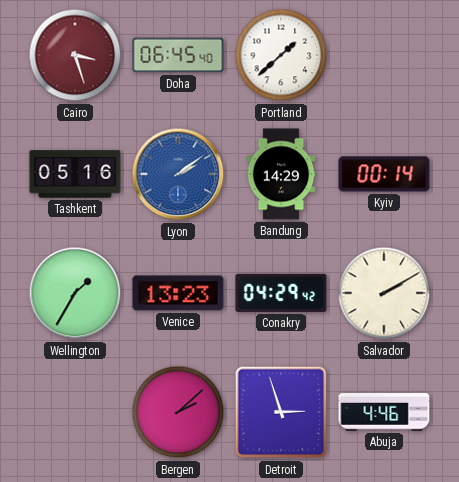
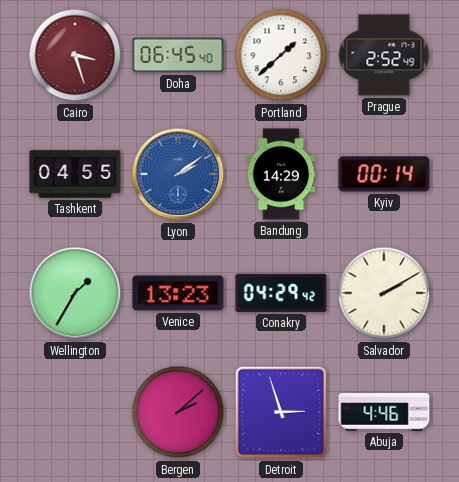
Prague: none -> 2:52 (384, 55)
Tashkent: 05:16 -> 04:55 (75, 174)
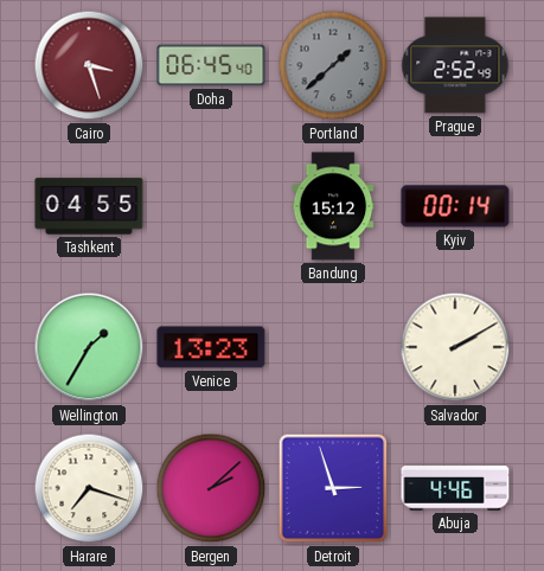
Portland dial: white -> grey (333, 65)
Lyon: 2:09 -> none (178, 174)
Bandung: 14:29 -> 15:12 (333, 206)
Conakry: 04:29 -> none (281, 293)
Harare: none -> 7:18 (89, 488)
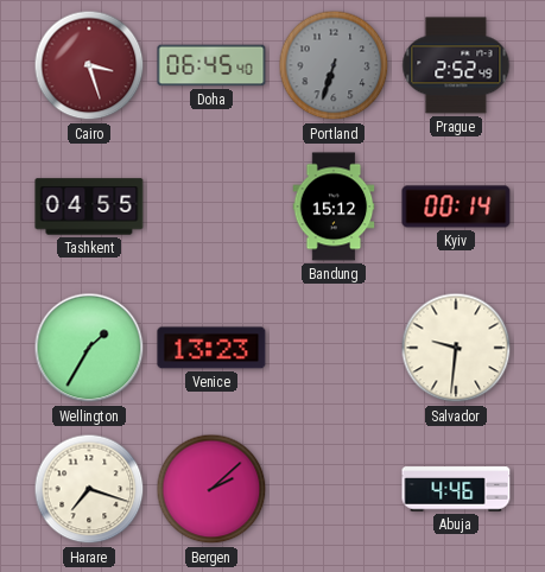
Portland: 1:38 -> 6:33 (334, 65)
Salvador: 2:10 -> 9:31 (456, 348)
Detroit: 2:57 -> none (333, 488)
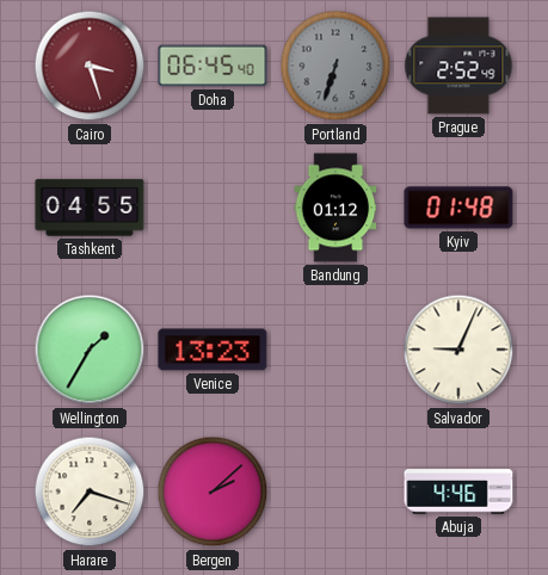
Bandung: 15:12 -> 01:12 (335, 208)
Kyiv: 00:14 -> 01:48 (458, 208)
Salvador: 9:31 -> 9:04 (458, 350)
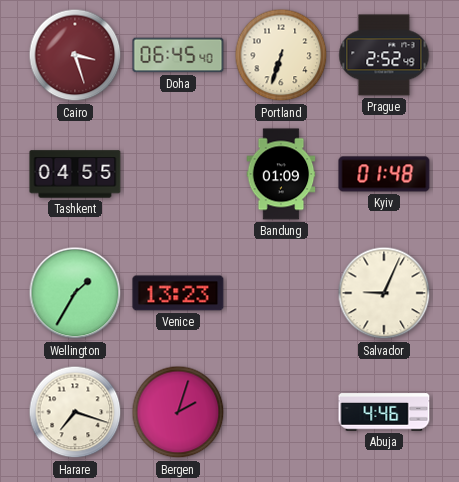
Portland dial: grey -> cream (281, 55)
Bandung: 01:12 -> 01:09 (281, 174)
Bergen: 2:08 -> 2:03 (178, 412)
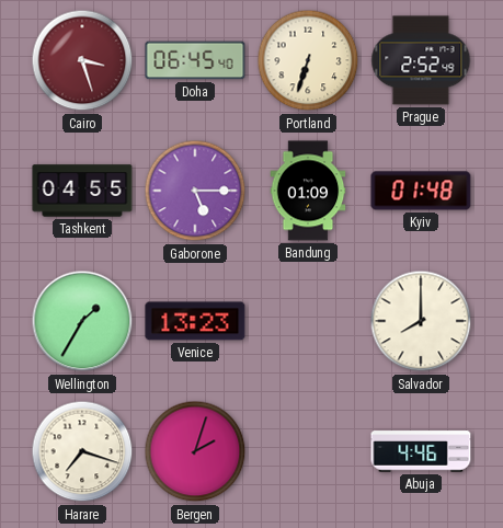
Gaborone: none -> 5:15 (195, 191)
Salvador: 9:04 -> 8:00 (421, 321)
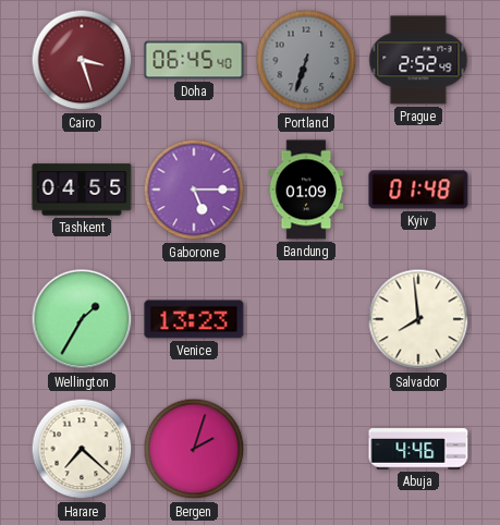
Portland dial: cream -> grey (306, 60)
Salvador: 8:00 -> 7:59 (418, 319)
Harare: 7:18 -> 7:22 (82, 449)
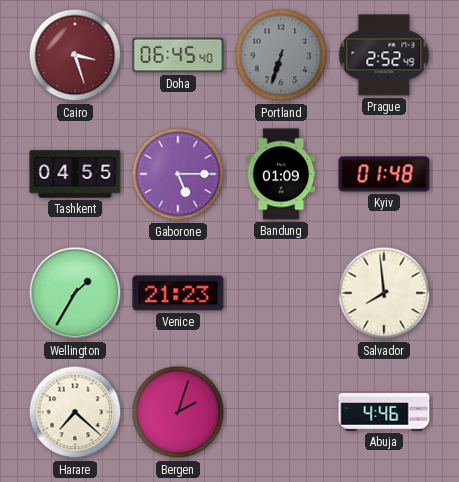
Venice: 13:23 -> 21:23 (178, 293)
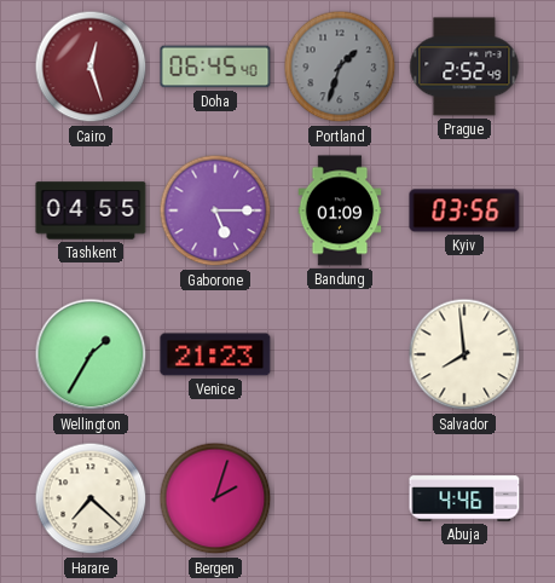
Cairo: 3:27 -> 12:27 (91, 67)
Portland: 6:33 -> 1:33 (340, 67)
Kyiv: 01:48 -> 03:56 (464, 210)
